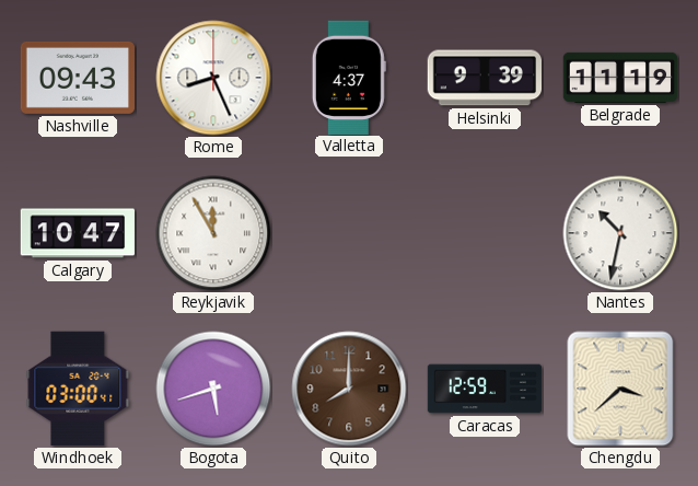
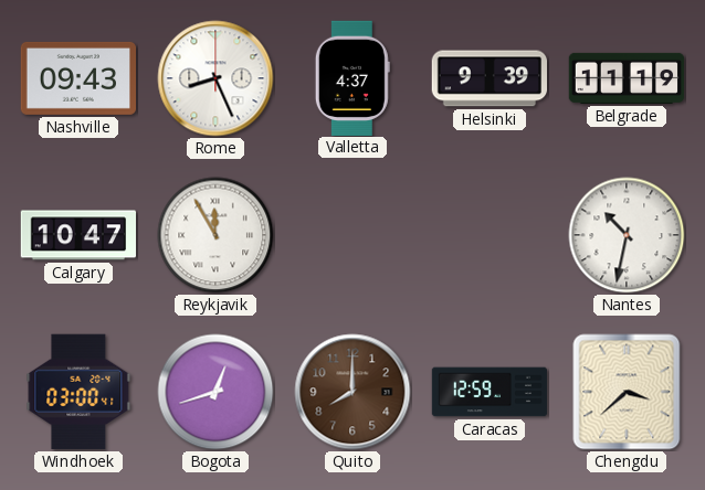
Bogota: 5:42 -> 12:42 (215, 392)
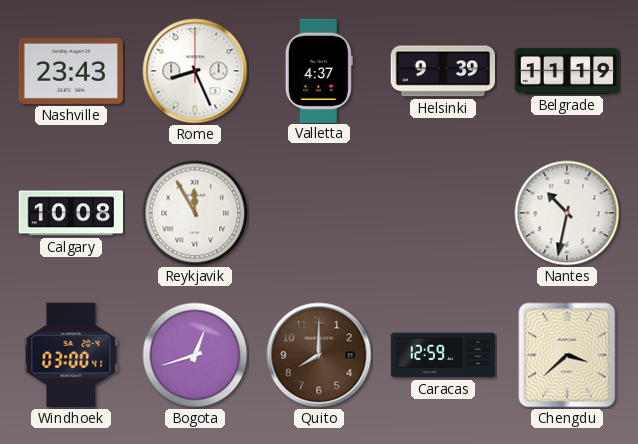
Nashville: 09:43 -> 23:43 (70, 71)
Calgary: 10:47 -> 10:08 (70, 213)
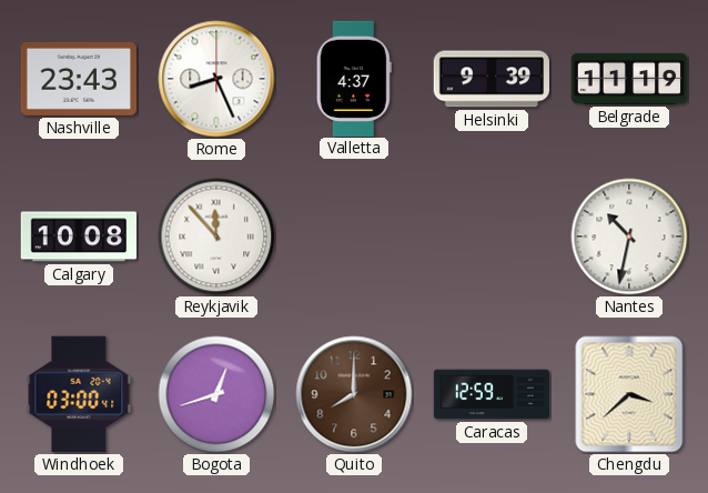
Reykjavik: 11:55 -> 11:53 (216, 237)
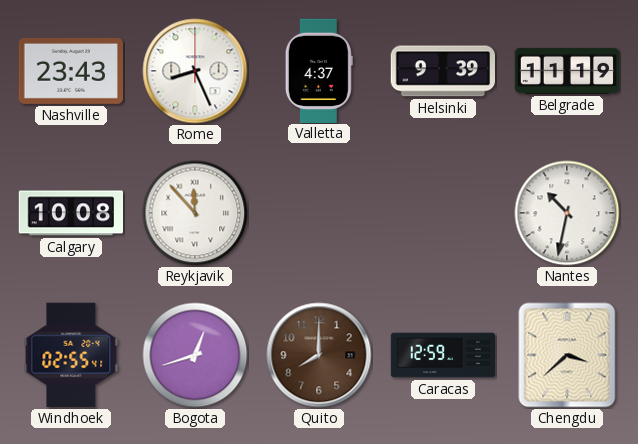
Windhoek: 03:00 -> 02:55 (71, 355)
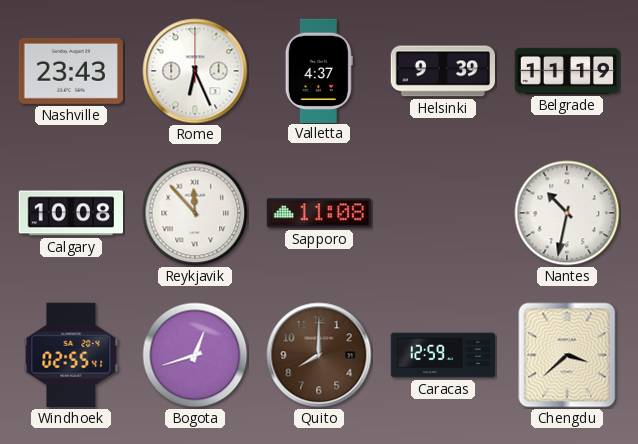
Rome: 8:26 -> 6:26 (195, 71)
Sapporo: none -> 11:08 (318, 213)
